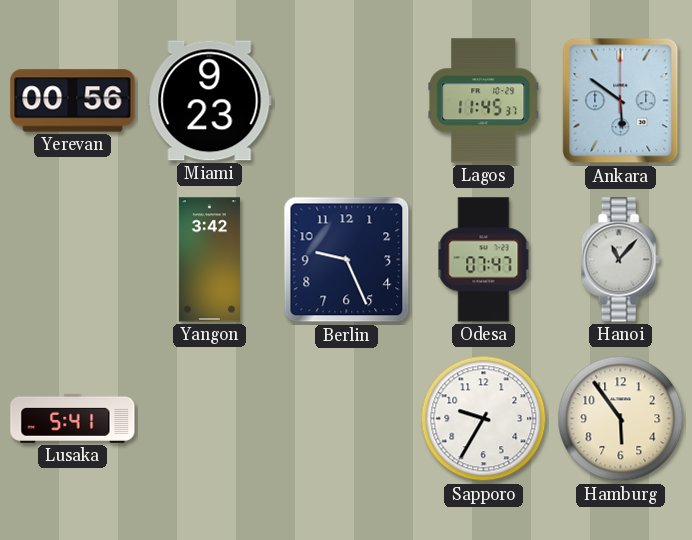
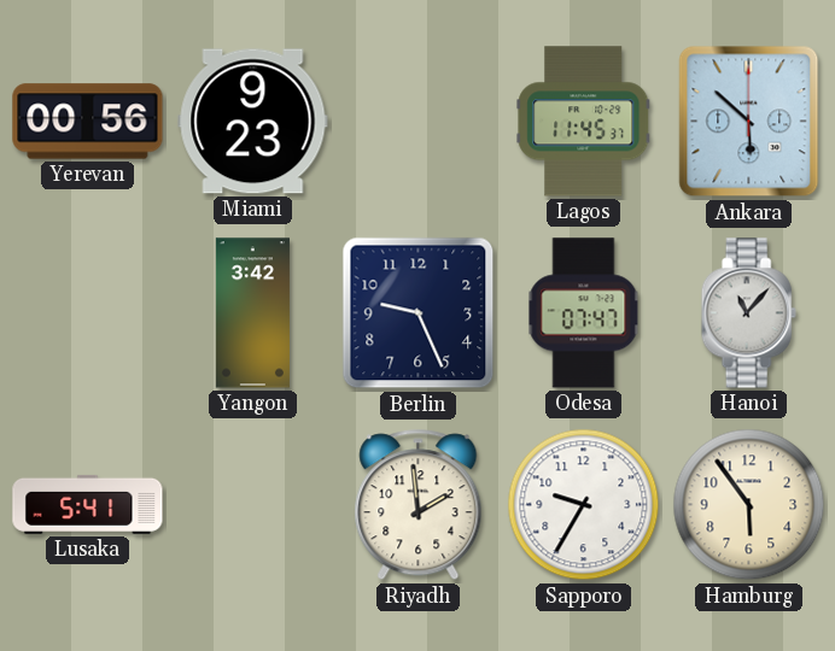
Ankara: 5:51 -> 5:52 (749, 122)
Riyadh: none -> 1:59 (419, 505)
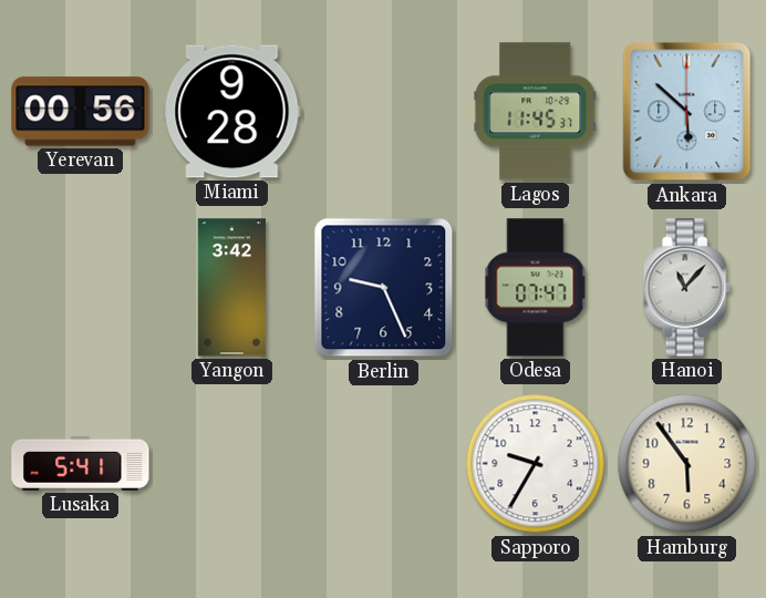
Miami: 9:23 -> 9:28 (232, 112)
Riyadh: 1:59 -> none (419, 505)
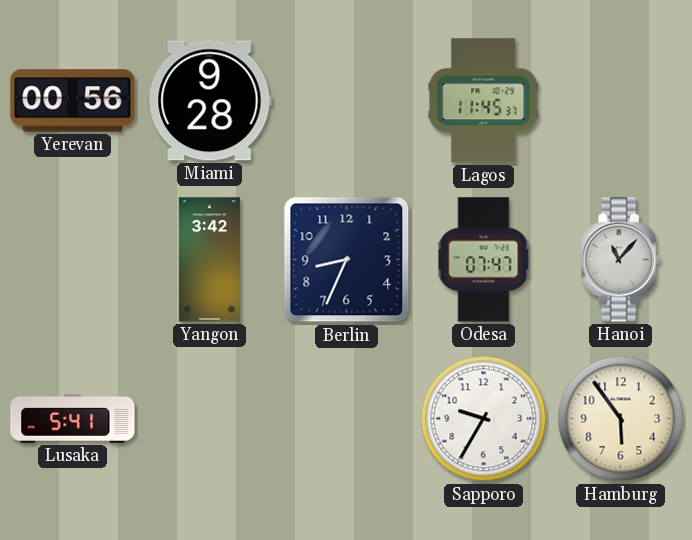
Ankara: 5:52 -> none (687, 112)
Berlin: 9:26 -> 8:34 (347, 260)
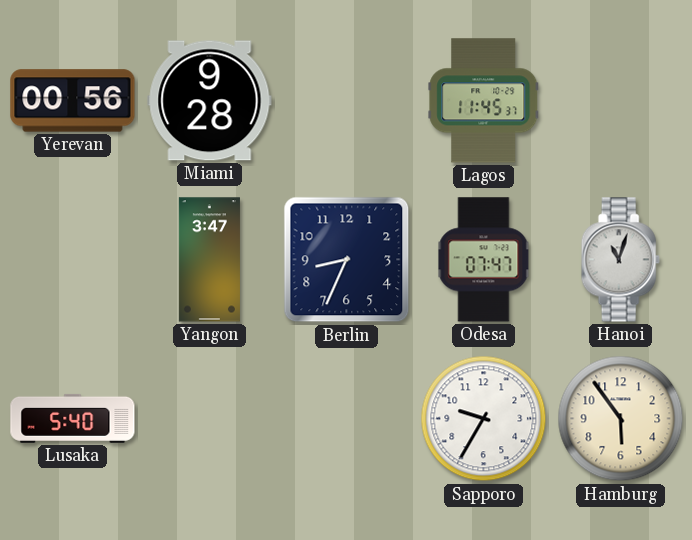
Yangon: 3:42 -> 3:47 (209, 260)
Hanoi: 11:07 -> 11:03 (620, 260)
Lusaka: 5:41 -> 5:40 (73, 418)
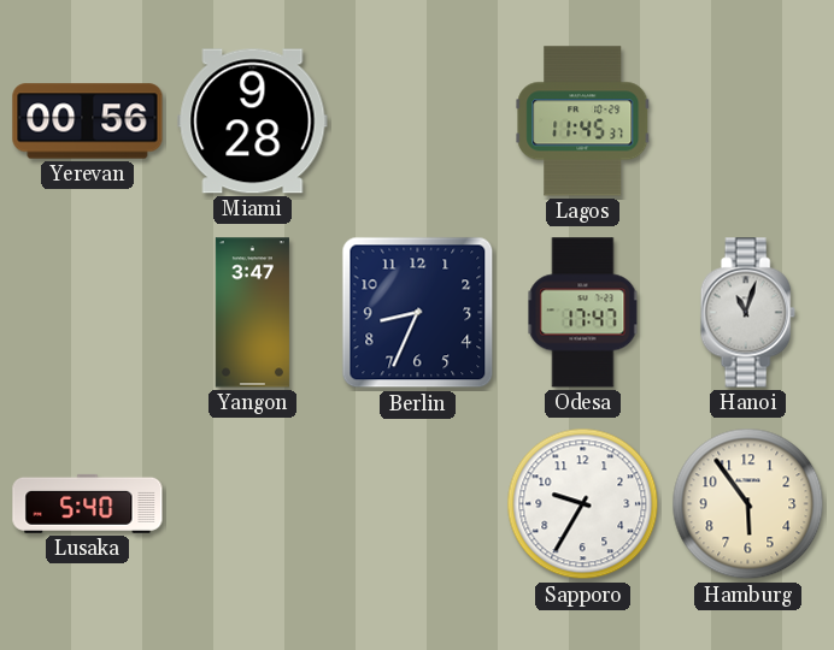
Odesa: 07:47 -> 17:47 (583, 313)
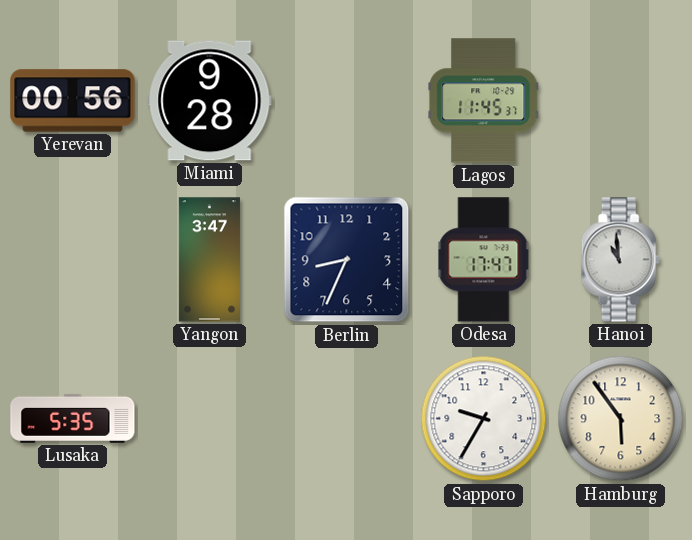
Hanoi: 11:03 -> 10:59 (620, 260)
Lusaka: 5:40 -> 5:35 (73, 418)
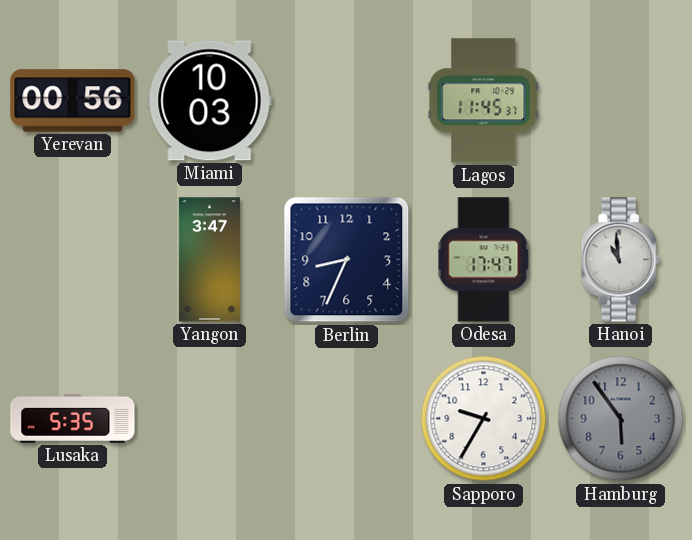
Miami: 9:28 -> 10:03 (210, 101)
Hamburg dial: cream -> grey (621, 419)
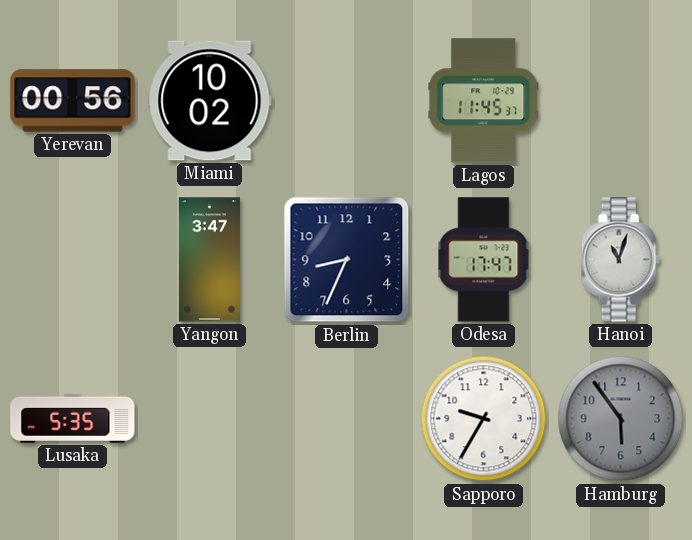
Miami: 10:03 -> 10:02 (210, 101)
Hanoi: 10:59 -> 11:03 (620, 260)
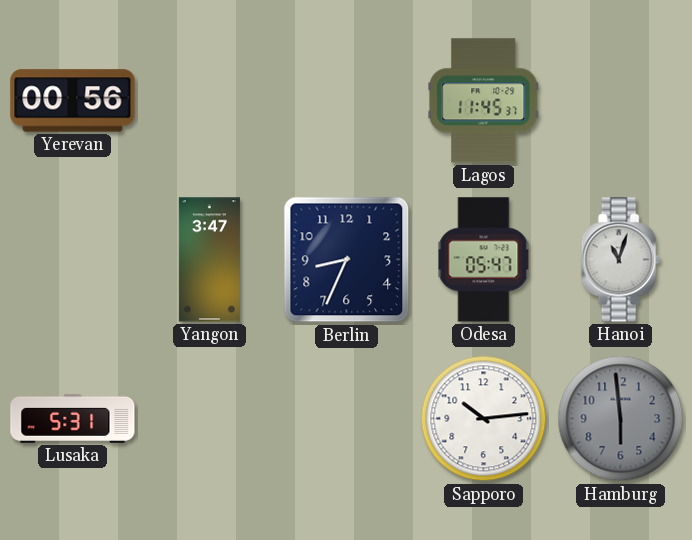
Miami: 10:02 -> none (210, 101)
Odesa: 17:47 -> 05:47 (484, 260)
Lusaka: 5:35 -> 5:31 (73, 418)
Sapporo: 9:35 -> 10:14 (484, 419)
Hamburg: 5:54 -> 5:59 (621, 419)
